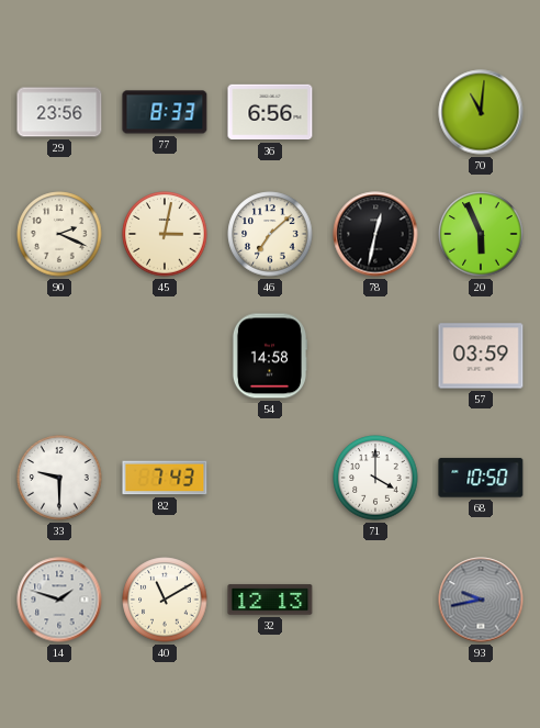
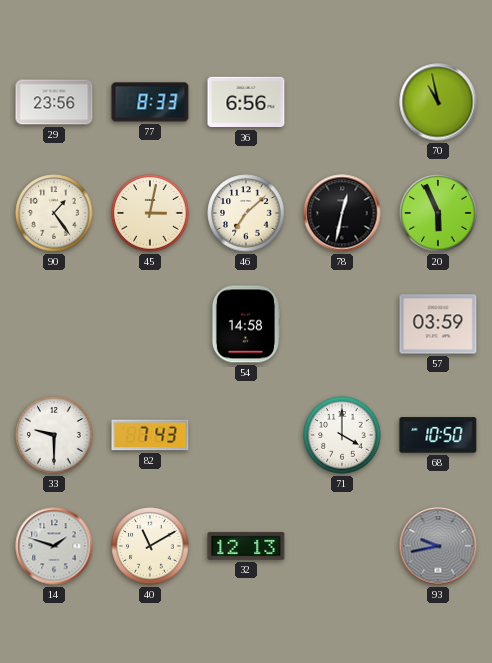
70: 11:01 -> 10:58 (438, 102)
90: 2:19 -> 1:24 (54, 213)
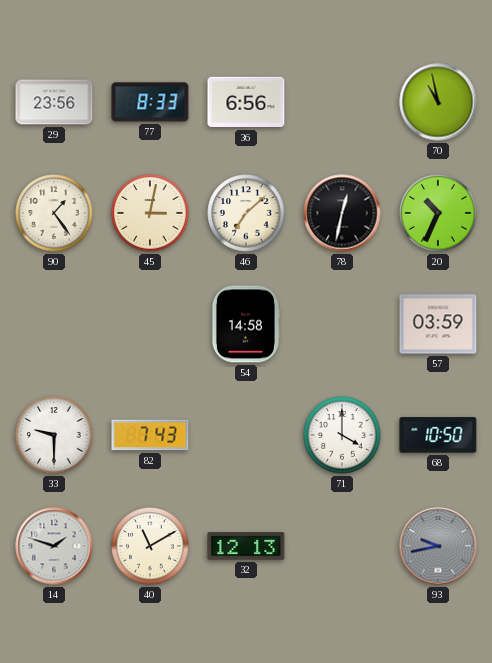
20: 5:56 -> 10:34 (438, 213)
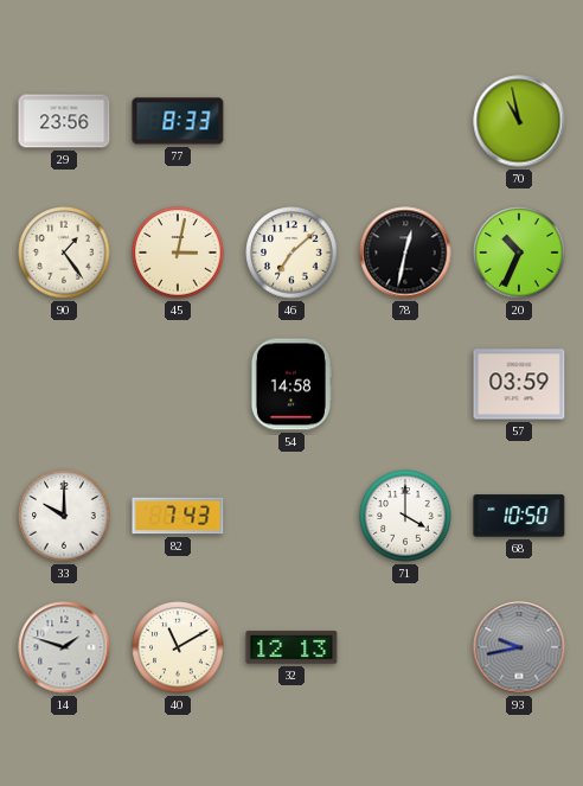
36: 6:56 -> none (246, 102)
33: 9:30 -> 10:00 (64, 516)
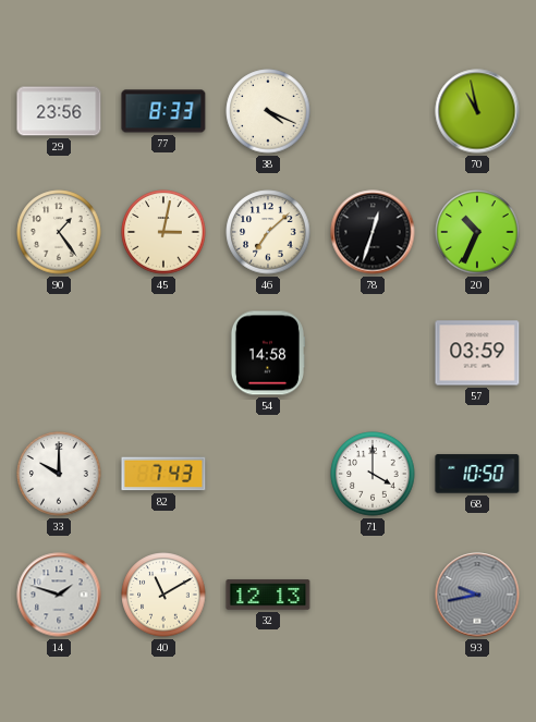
38: none -> 4:19 (268, 111)
78: 12:32 -> 12:33 (373, 232)
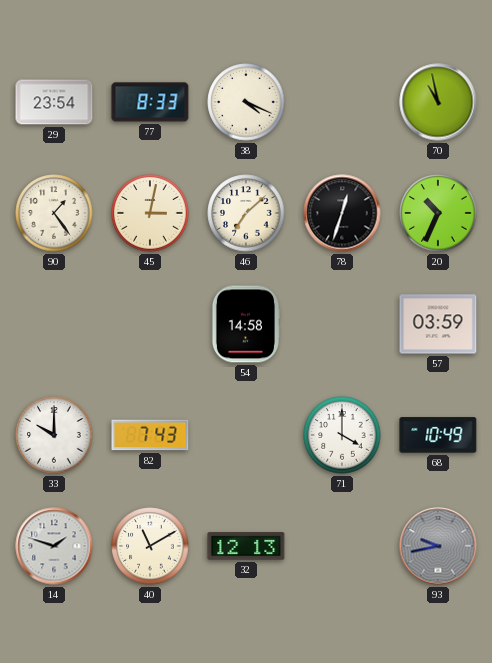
29: 23:56 -> 23:54 (54, 102)
68: 10:50 -> 10:49 (438, 435)
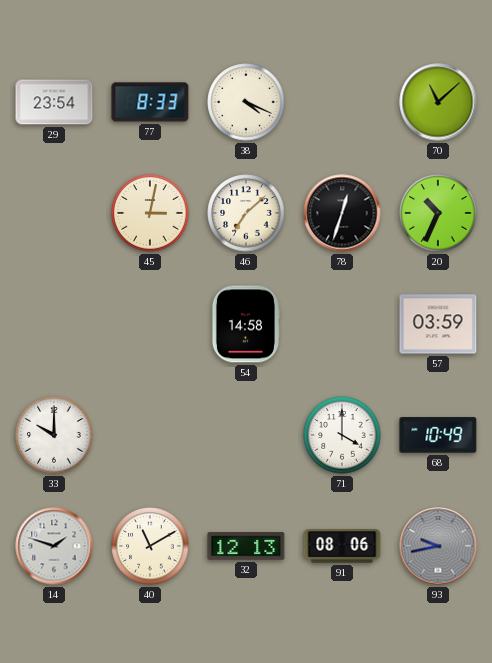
70: 10:58 -> 11:08 (438, 102)
90: 1:24 -> none (54, 213)
82: 7:43 -> none (150, 435)
91: none -> 08:06 (342, 546)
